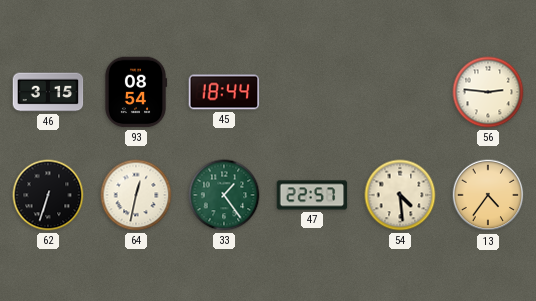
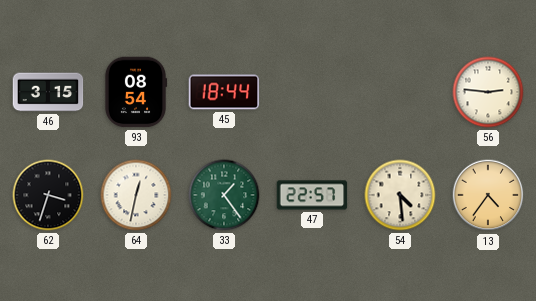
62: 6:33 -> 3:33 (48, 195)
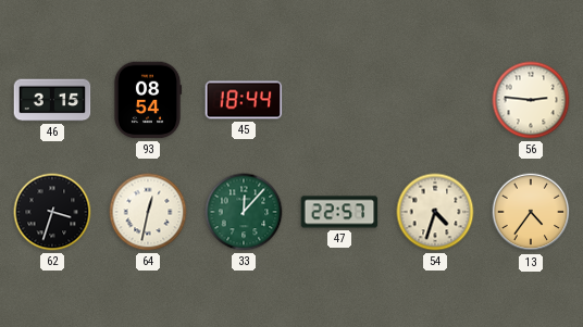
33: 1:24 -> 12:07 (244, 212)
54: 4:29 -> 4:33 (435, 212)
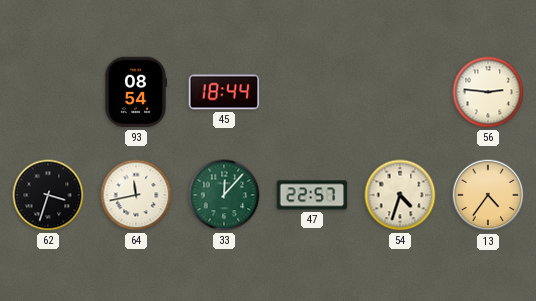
46: 3:15 -> none (52, 100)
64: 12:32 -> 11:43 (136, 195)
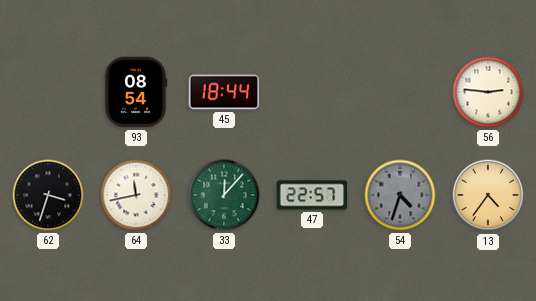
54 dial: cream -> grey (400, 195)
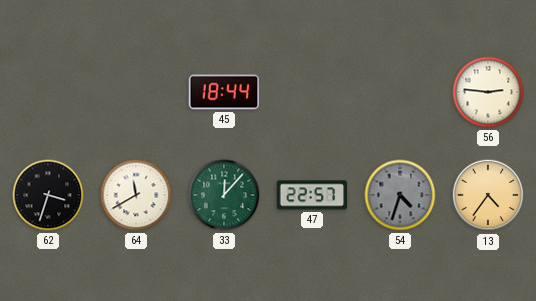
93: 08:54 -> none (136, 92)
64: 11:43 -> 11:40 (136, 195)
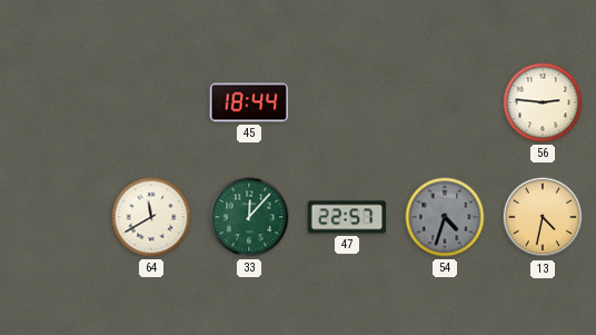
62: 3:33 -> none (48, 195)
13: 4:36 -> 4:32 (543, 217)
